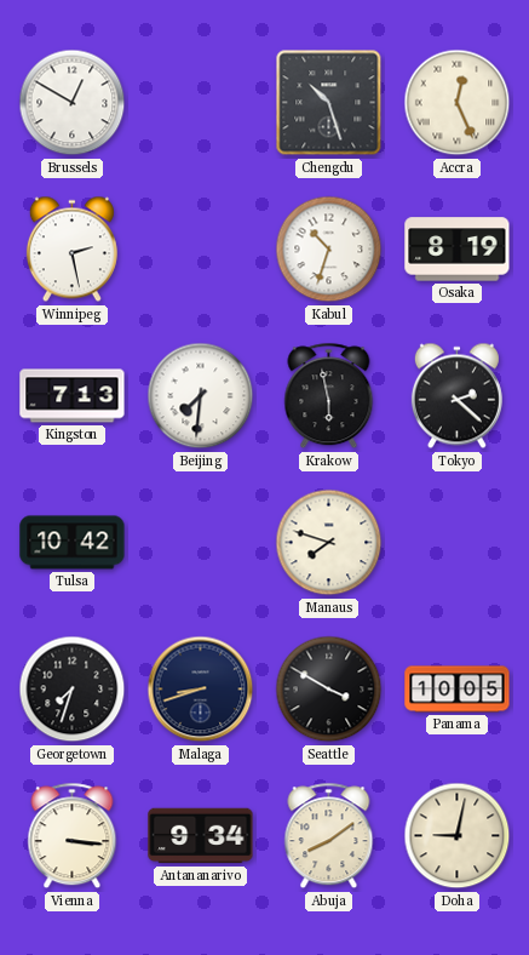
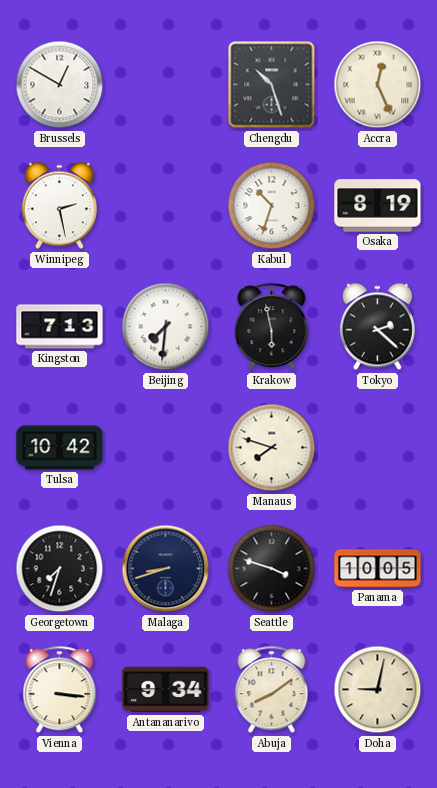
Seattle: 3:50 -> 3:48 (272, 569)
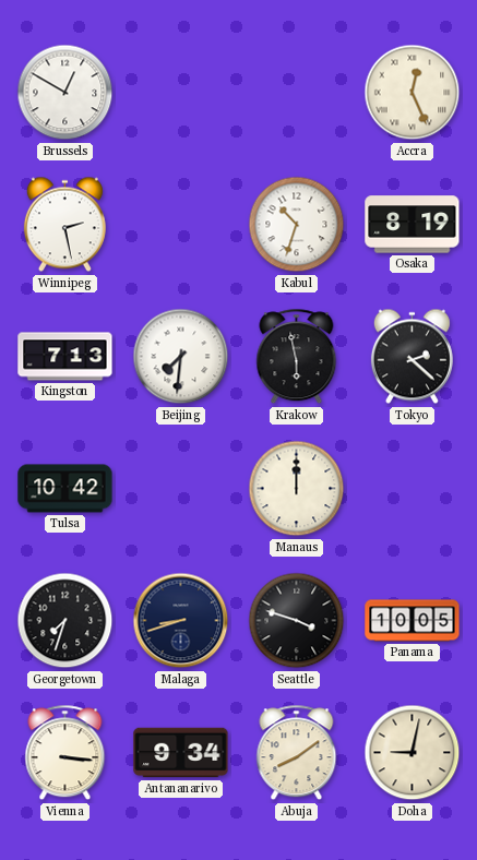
Chengdu: 10:27 -> none (272, 85)
Manaus: 7:48 -> 12:00 (297, 489)
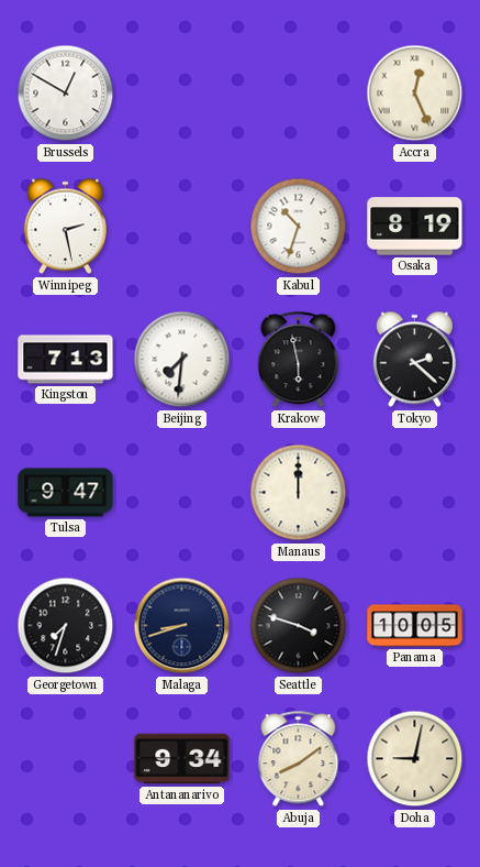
Tulsa: 10:42 -> 9:47 (66, 493)
Vienna: 3:16 -> none (65, 753)
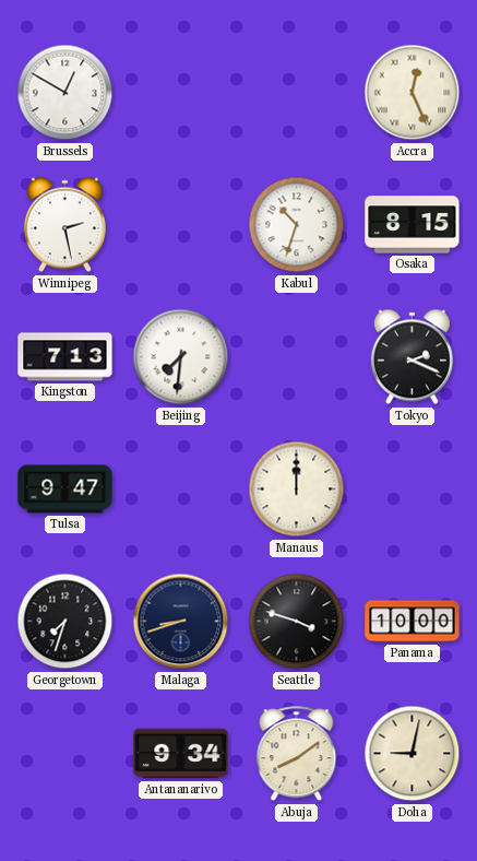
Osaka: 8:19 -> 8:15 (413, 225)
Krakow: 5:58 -> none (299, 360)
Tokyo: 2:22 -> 2:19 (412, 357)
Panama: 10:05 -> 10:00 (413, 622)
